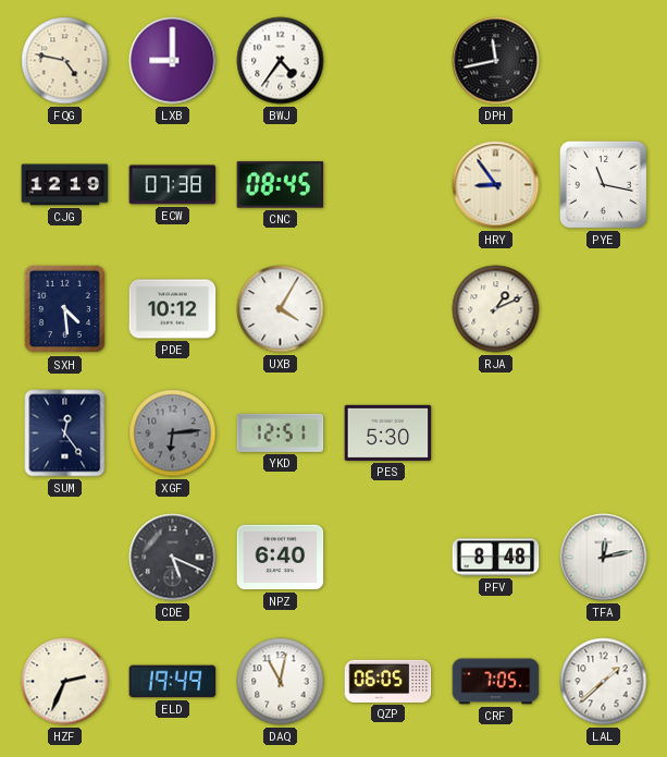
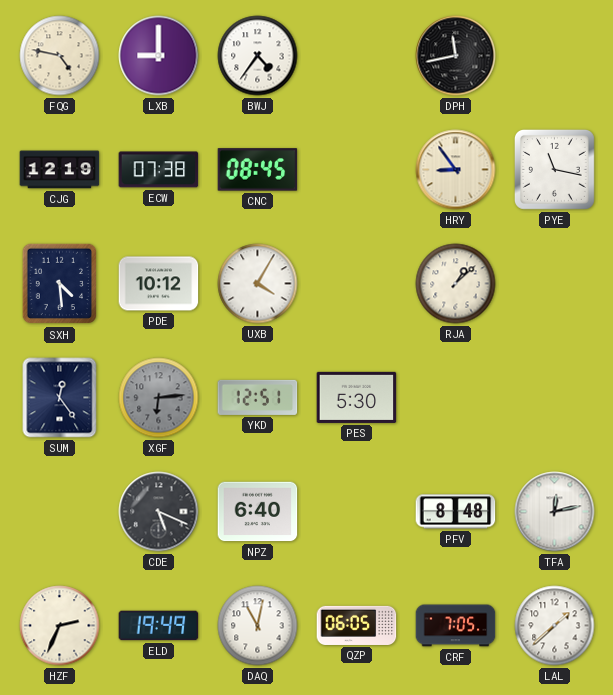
RJA: 1:11 -> 1:08 (456, 284)
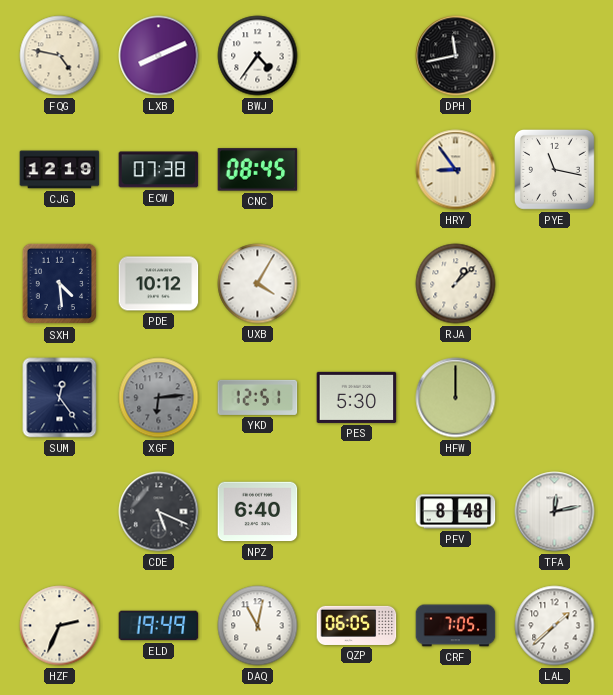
LXB: 9:00 -> 8:11 (159, 56)
HFW: none -> 12:00 (456, 398)
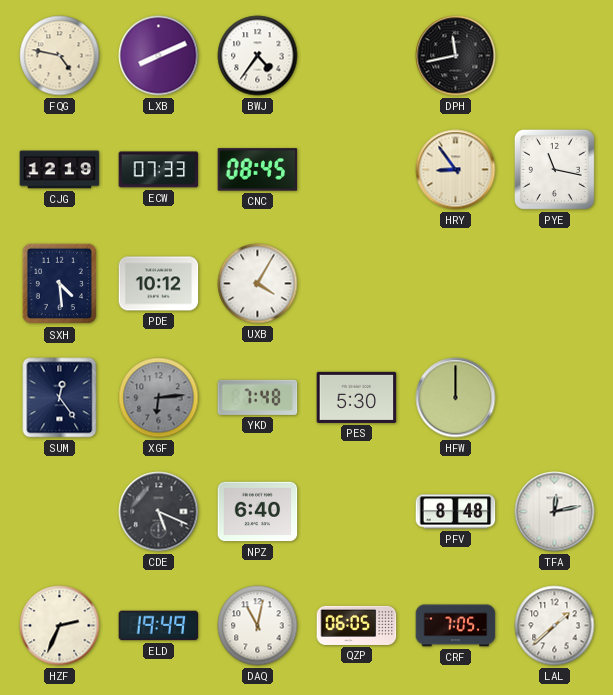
ECW: 07:38 -> 07:33 (159, 170)
RJA: 1:08 -> none (456, 284)
YKD: 12:51 -> 7:48 (258, 397)
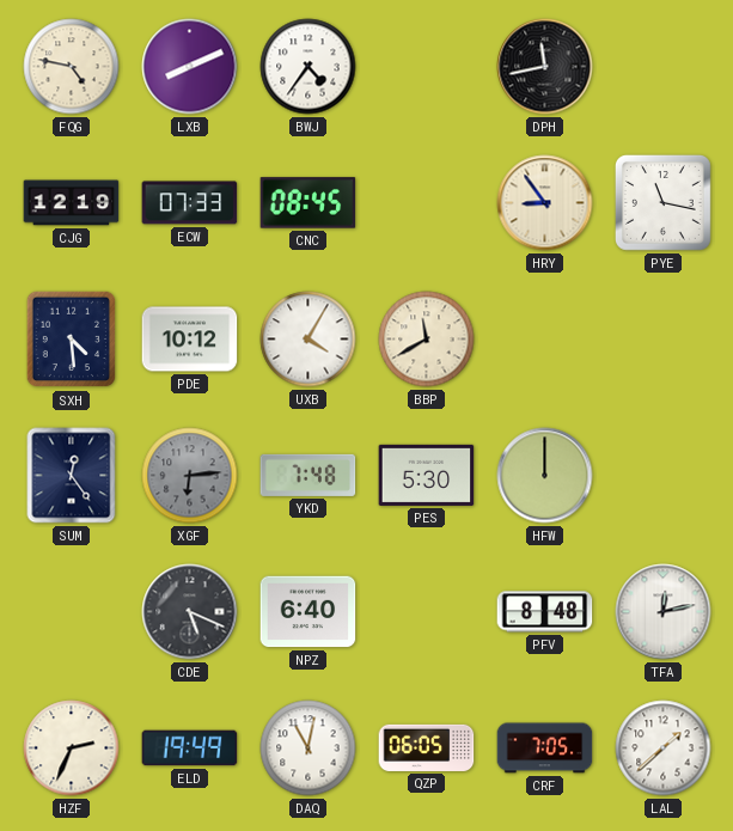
BBP: none -> 11:40 (427, 340)
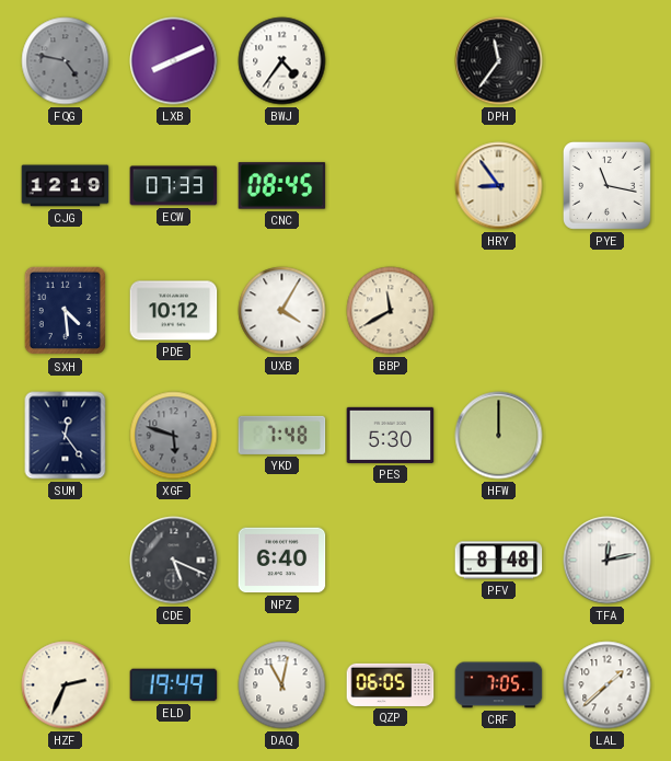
FQG dial: cream -> grey (66, 61)
DPH: 11:43 -> 11:36 (499, 61)
XGF: 6:14 -> 5:48 (174, 436)
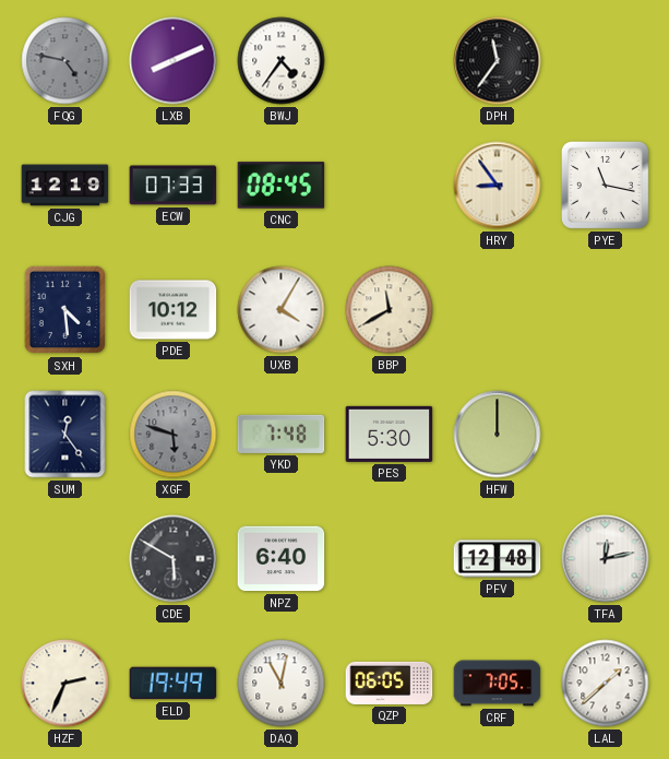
CDE: 5:19 -> 5:50 (174, 559)
PFV: 8:48 -> 12:48 (498, 559)
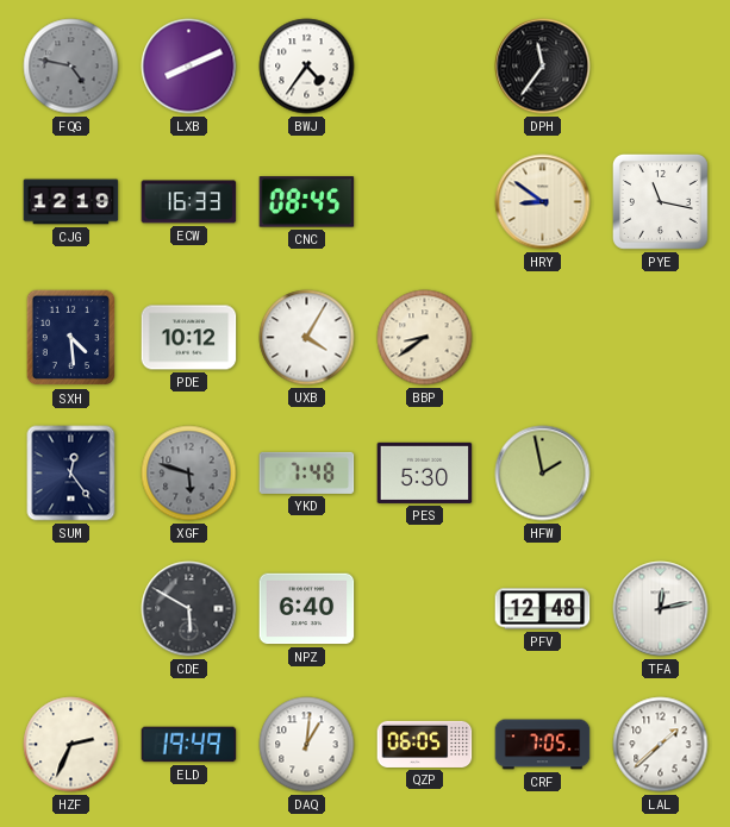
ECW: 07:33 -> 16:33 (189, 202)
HRY: 8:54 -> 8:51 (543, 202)
BBP: 11:40 -> 8:39 (425, 338)
HFW: 12:00 -> 1:58 (543, 474)
DAQ: 11:02 -> 1:01 (307, 745)
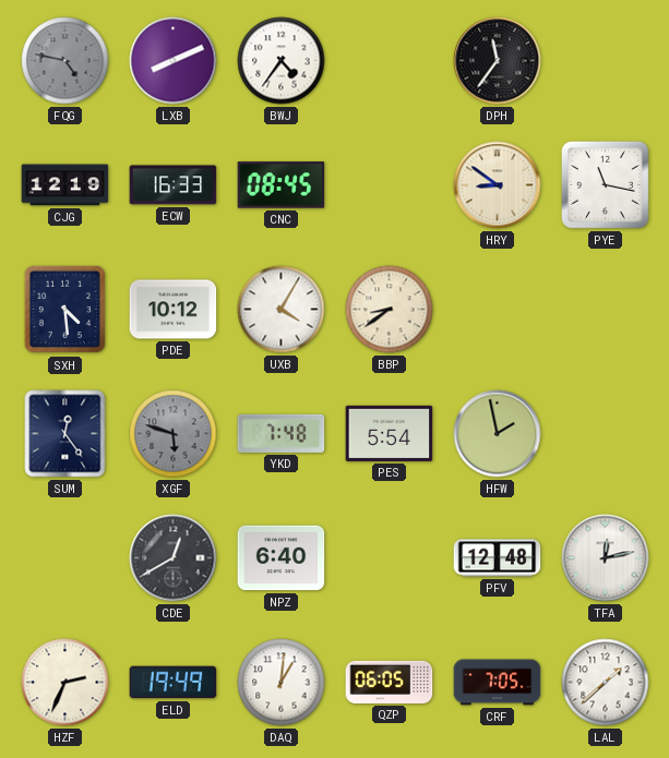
PES: 5:30 -> 5:54 (390, 433)
CDE: 5:50 -> 12:40 (174, 558)
